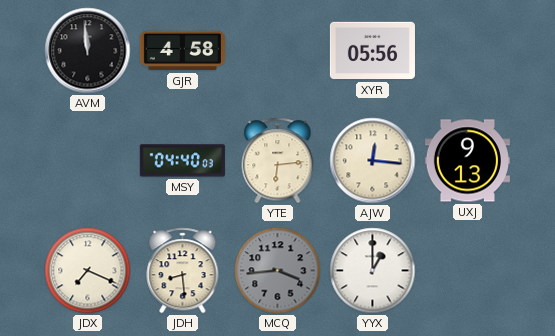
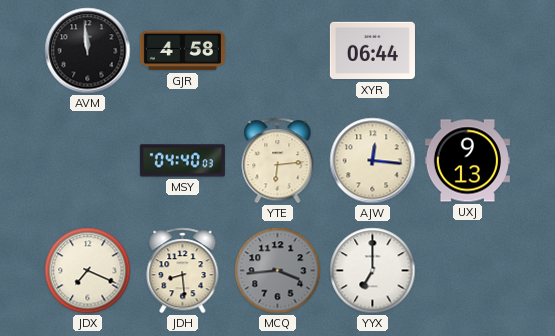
XYR: 05:56 -> 06:44 (372, 51)
YYX: 1:00 -> 7:00 (373, 271)
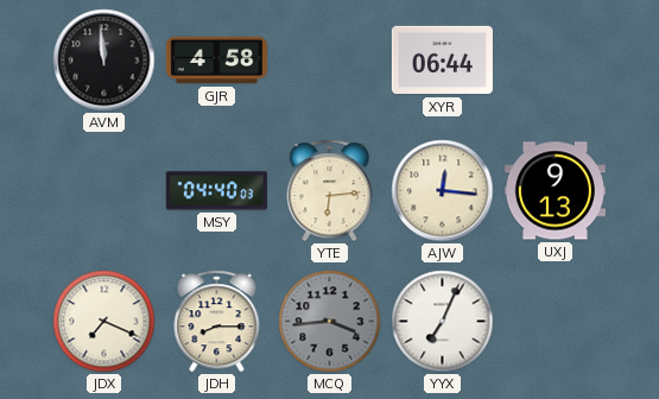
JDH: 8:29 -> 8:15 (217, 322)
YYX: 7:00 -> 7:04 (443, 322)
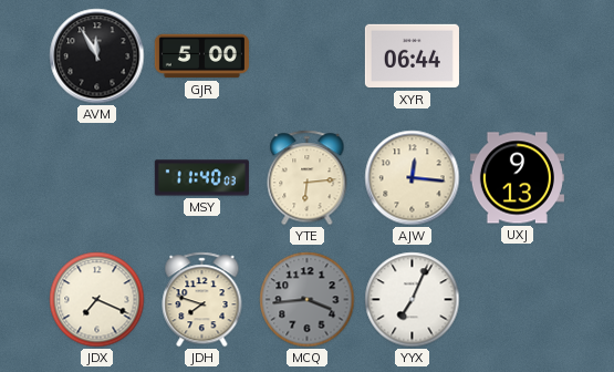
AVM: 11:59 -> 11:55 (97, 56)
GJR: 4:58 -> 5:00 (201, 56)
MSY: 04:40 -> 11:40 (201, 178)
JDH: 8:15 -> 7:48 (202, 300)
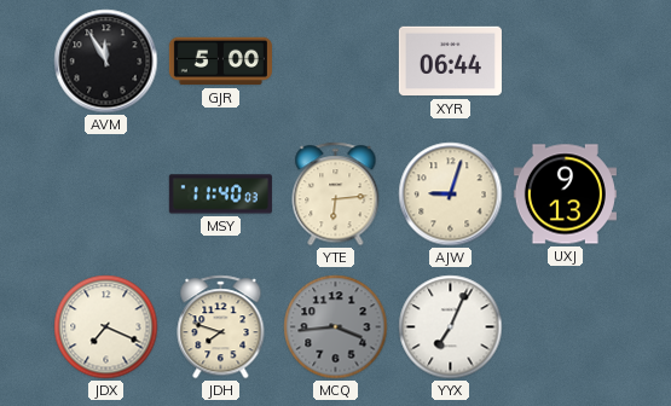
AJW: 12:16 -> 9:03 (451, 195)
